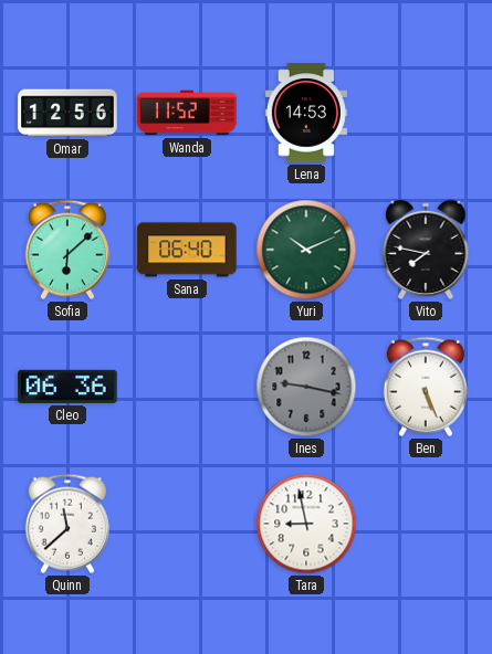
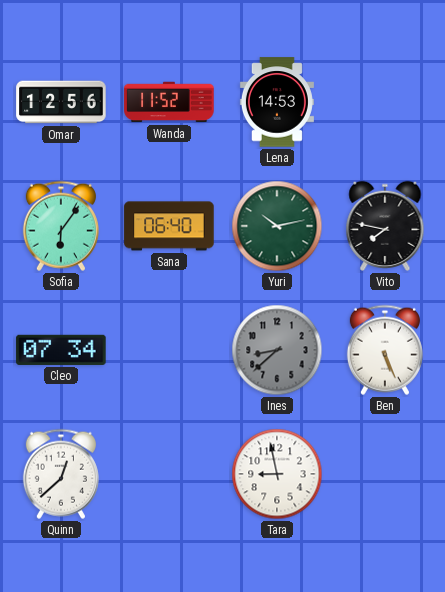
Sofia: 6:08 -> 6:06 (61, 226)
Yuri: 10:11 -> 10:13 (277, 226)
Cleo: 06:36 -> 07:34 (61, 350)
Ines: 9:17 -> 8:38 (277, 350)
Quinn: 11:38 -> 12:38 (61, 474)
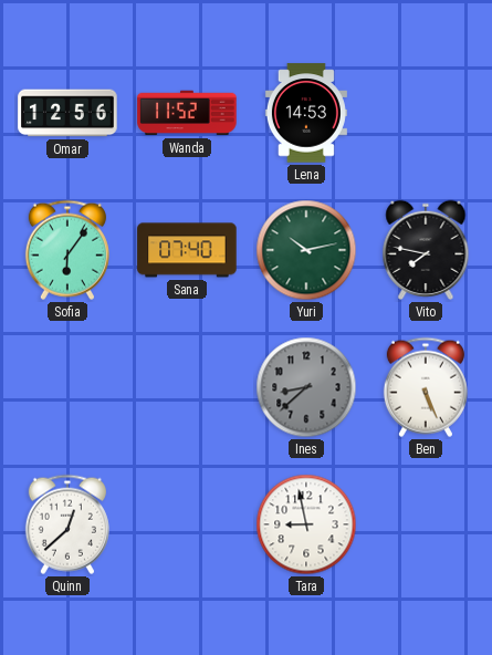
Sana: 06:40 -> 07:40 (187, 250)
Cleo: 07:34 -> none (61, 350)
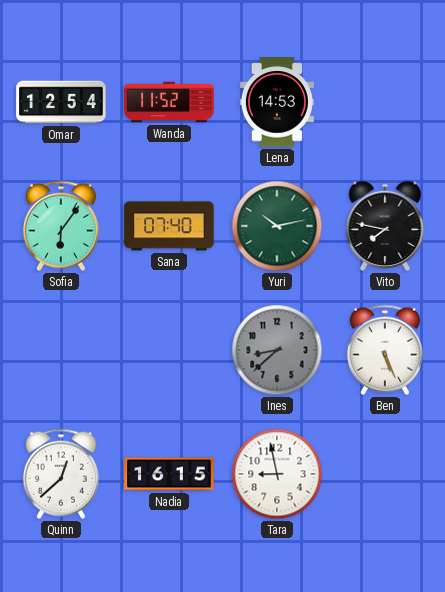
Omar: 12:56 -> 12:54 (61, 102)
Nadia: none -> 16:15 (169, 474)
